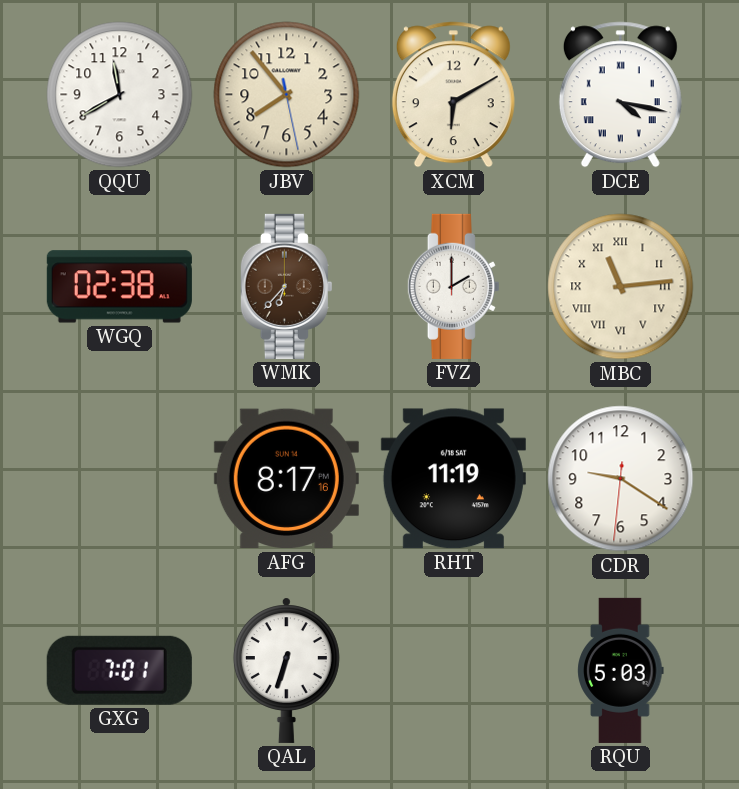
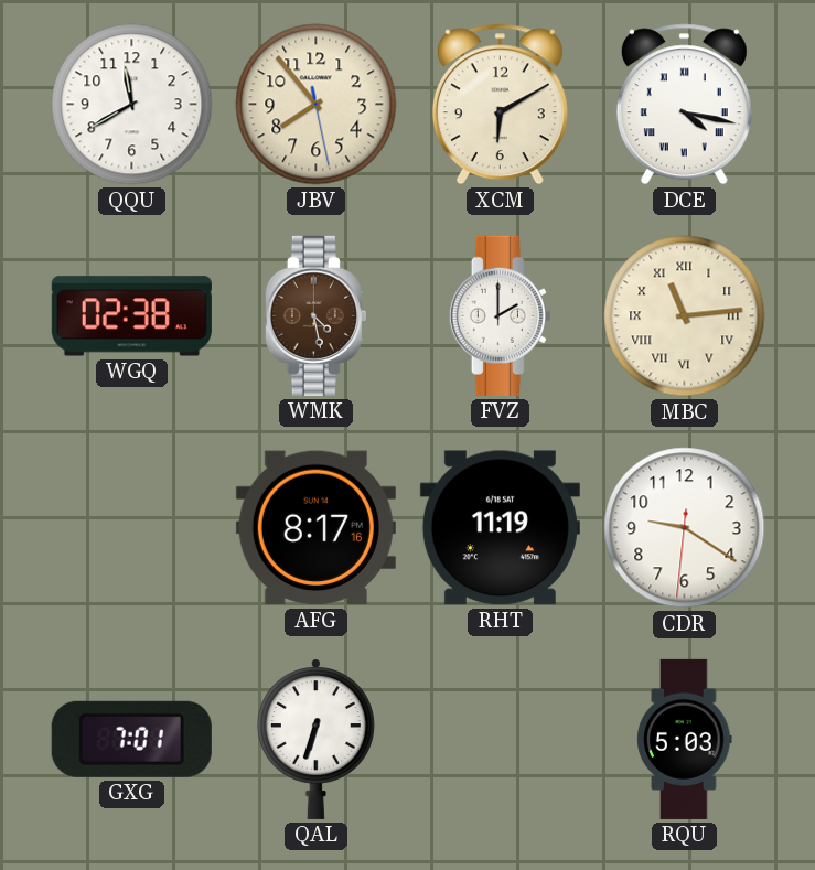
WMK: 6:37 -> 4:28 (315, 315)
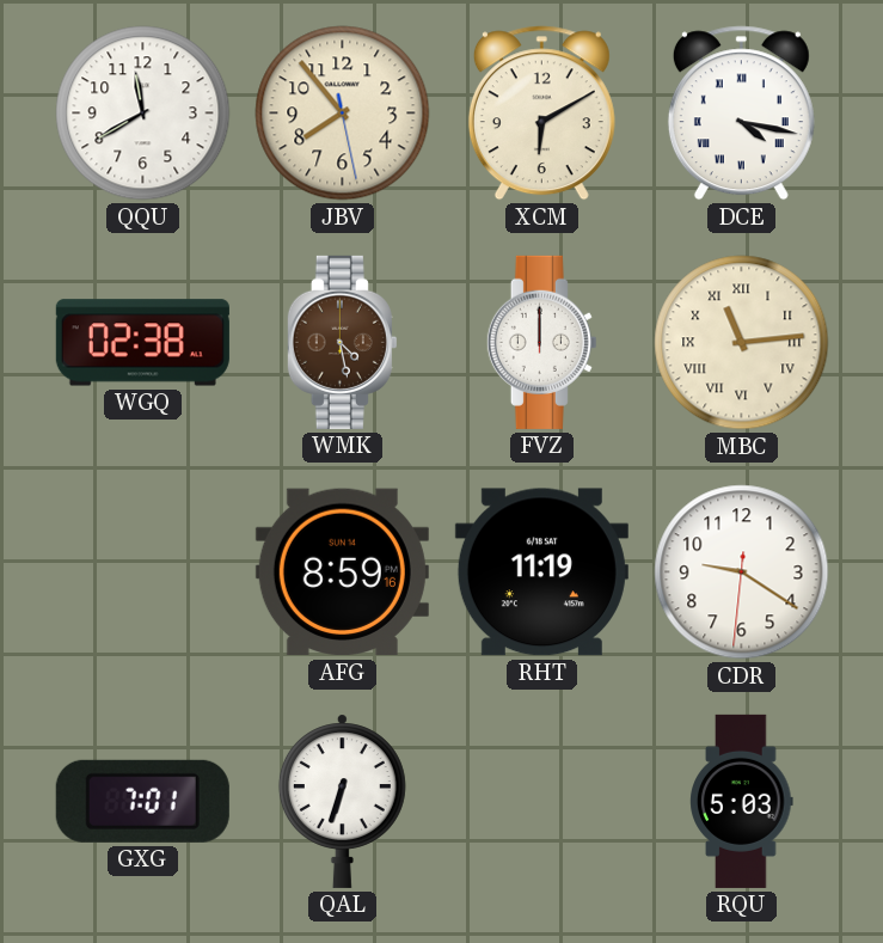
FVZ: 2:00 -> 12:00 (541, 342)
AFG: 8:17 -> 8:59 (342, 572)
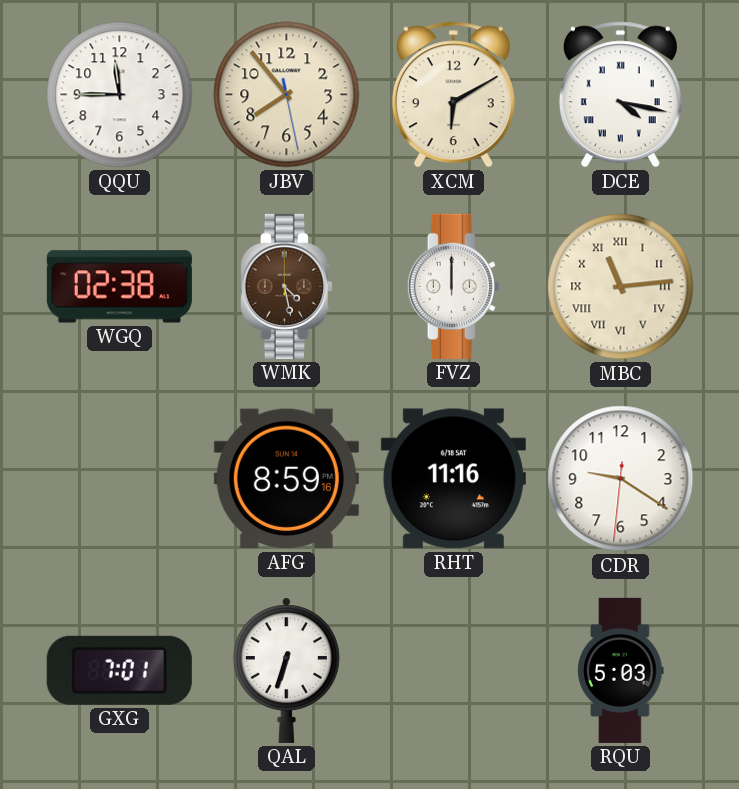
QQU: 11:40 -> 11:45 (120, 95)
RHT: 11:19 -> 11:16 (453, 479)
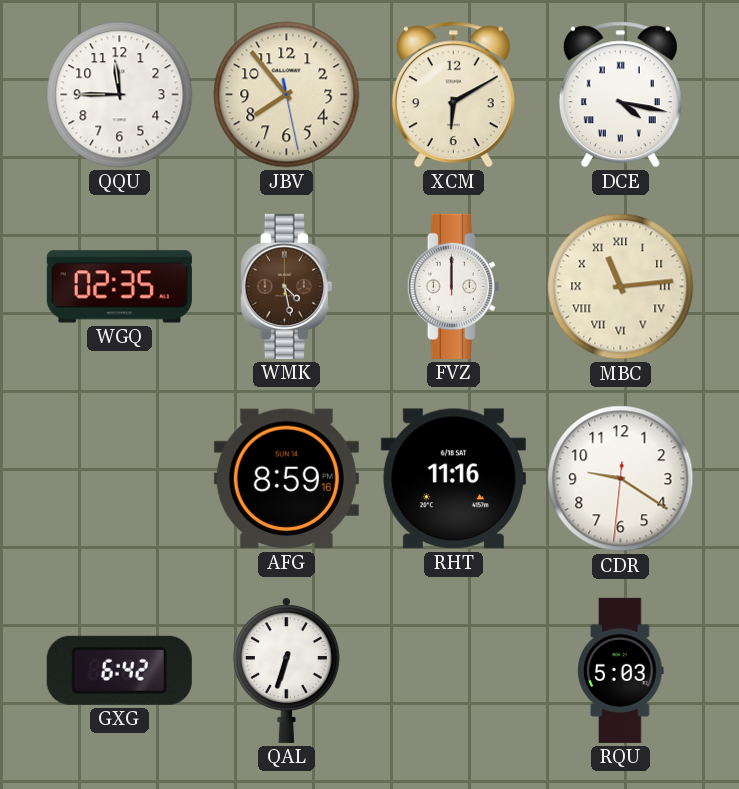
WGQ: 02:38 -> 02:35 (119, 287)
GXG: 7:01 -> 6:42 (119, 670)
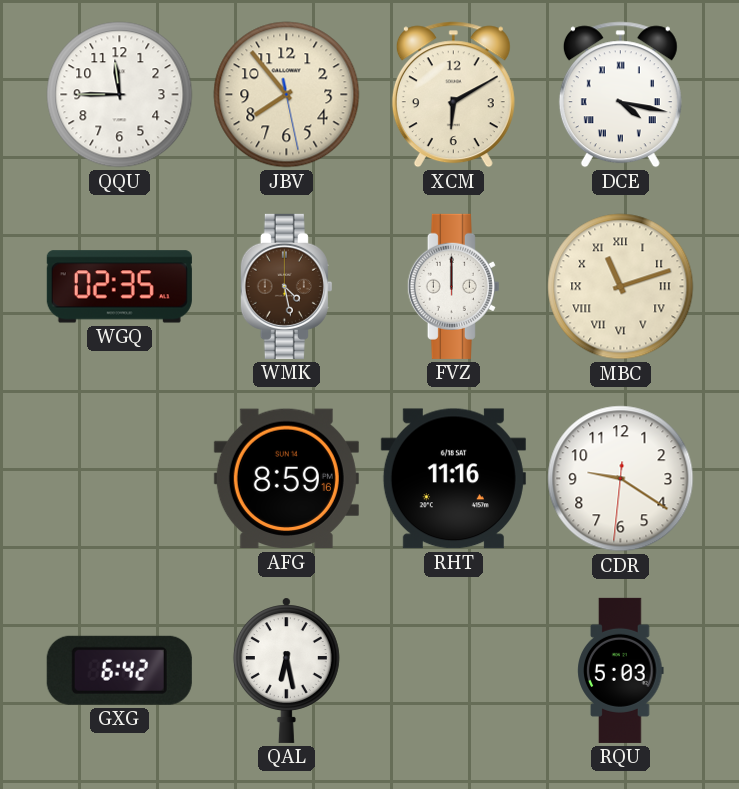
MBC: 11:14 -> 11:12 (621, 287)
QAL: 6:33 -> 6:28 (286, 670)
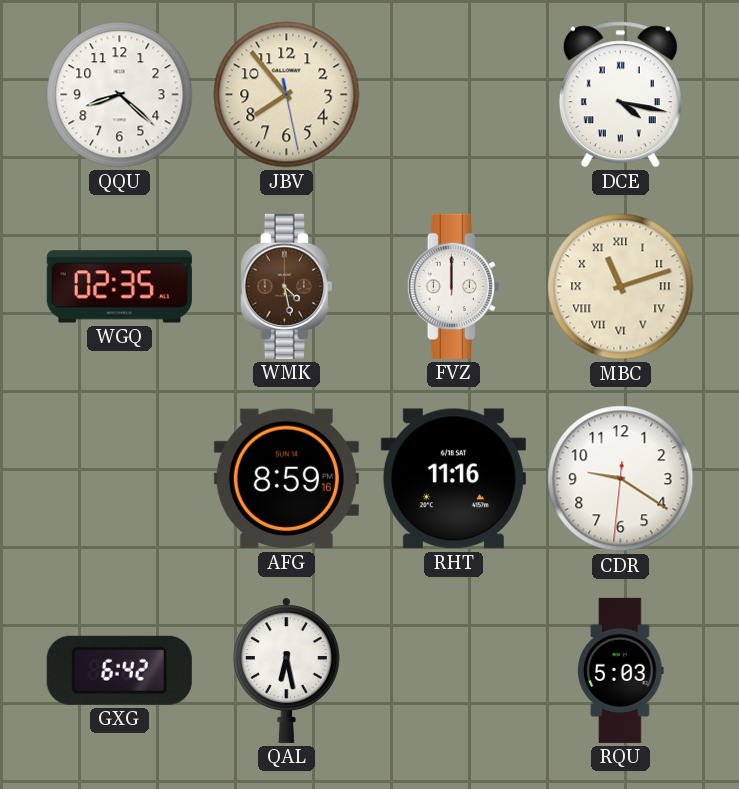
QQU: 11:45 -> 8:22 (120, 95)
XCM: 6:10 -> none (453, 95)
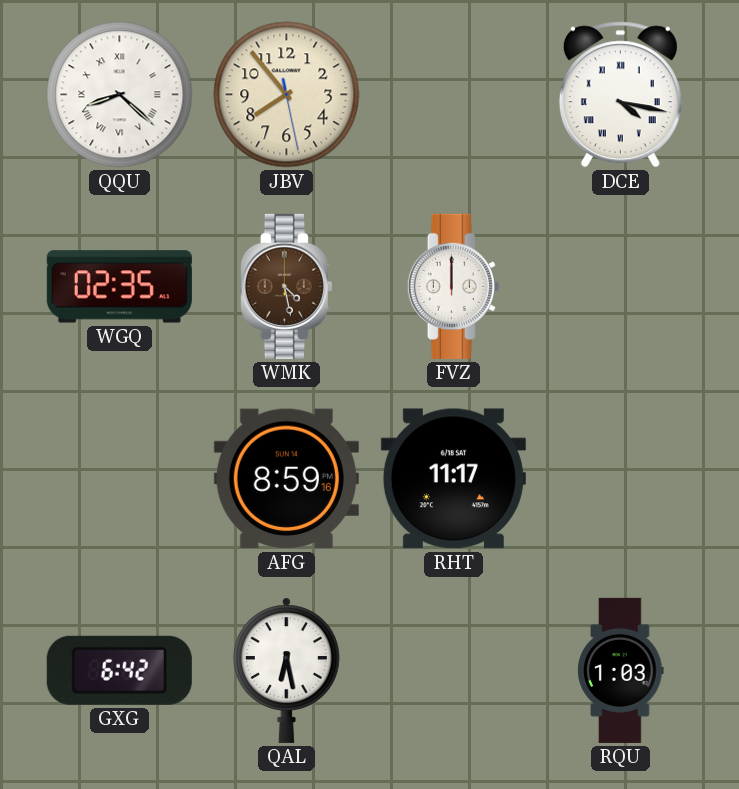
QQU numerals: Arabic -> Roman (120, 95)
MBC: 11:12 -> none (621, 287)
RHT: 11:16 -> 11:17 (453, 479)
CDR: 9:20 -> none (621, 479)
RQU: 5:03 -> 1:03 (621, 670)
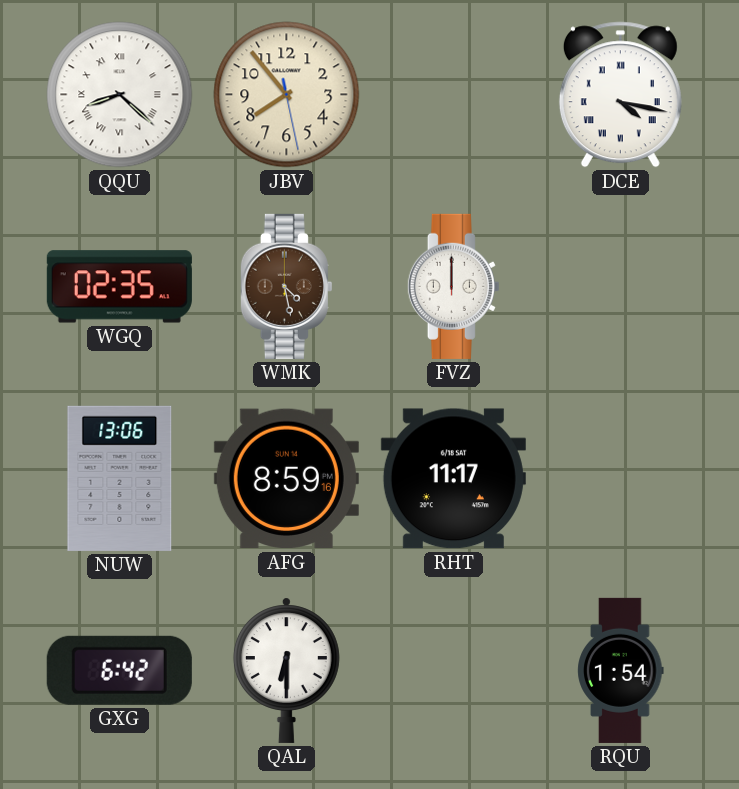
NUW: none -> 13:06 (120, 478)
QAL: 6:28 -> 6:30 (286, 670)
RQU: 1:03 -> 1:54 (621, 670)
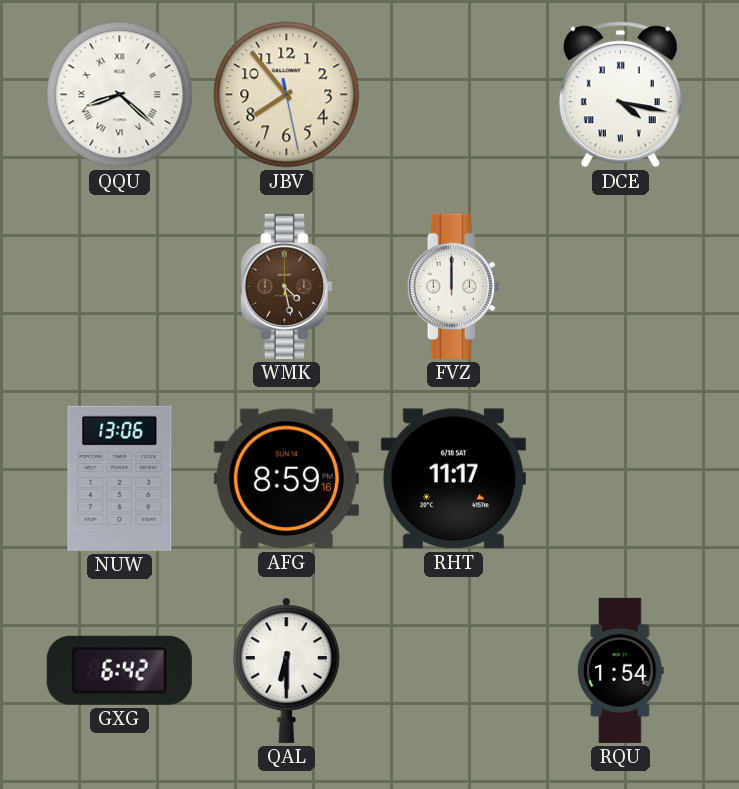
WGQ: 02:35 -> none (119, 287)
